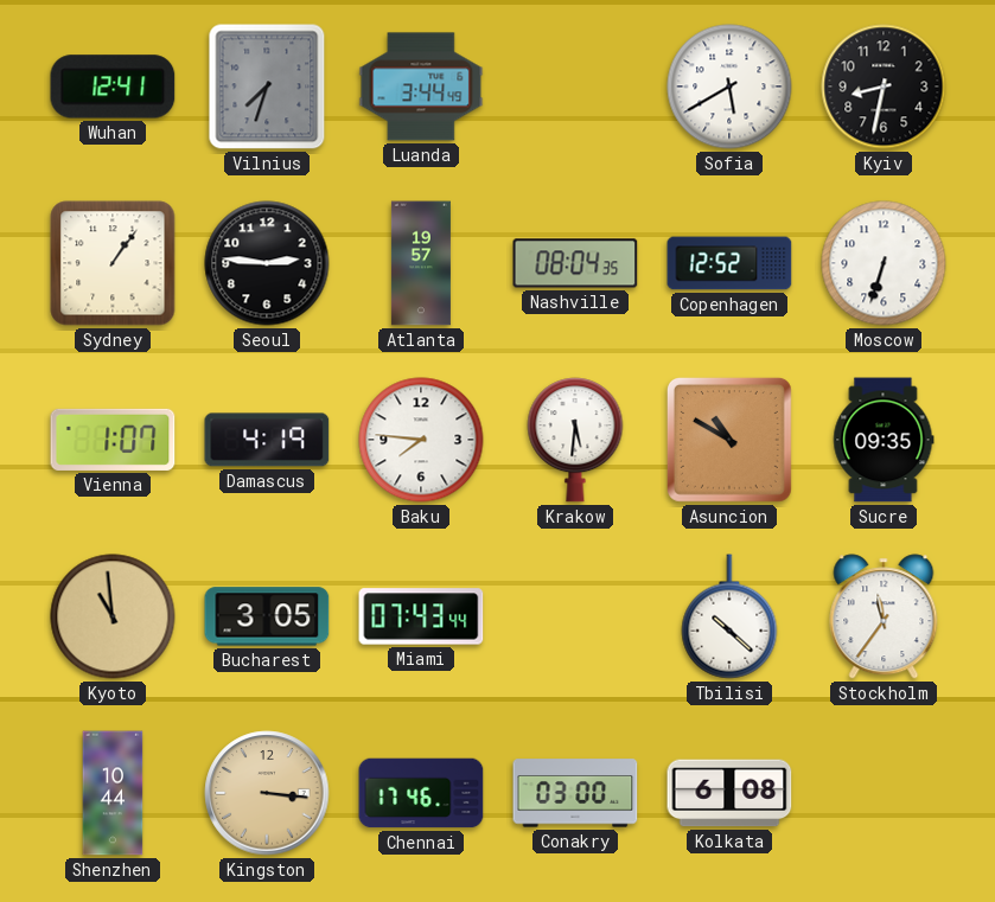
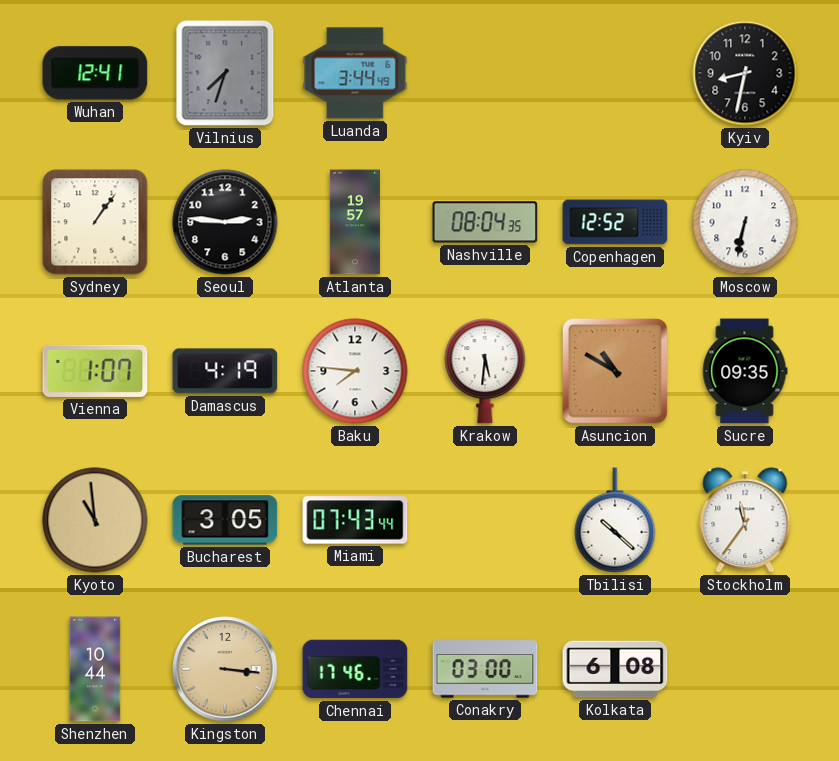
Sofia: 5:40 -> none (729, 87)
Moscow: 6:33 -> 6:32 (745, 222)
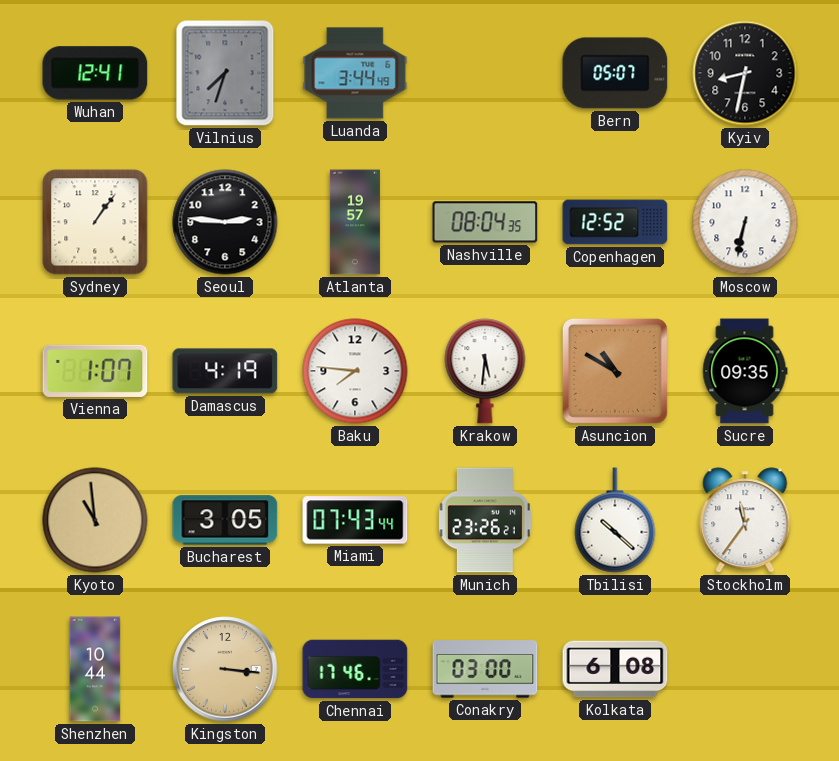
Bern: none -> 05:07 (615, 73)
Munich: none -> 23:26 (485, 520)
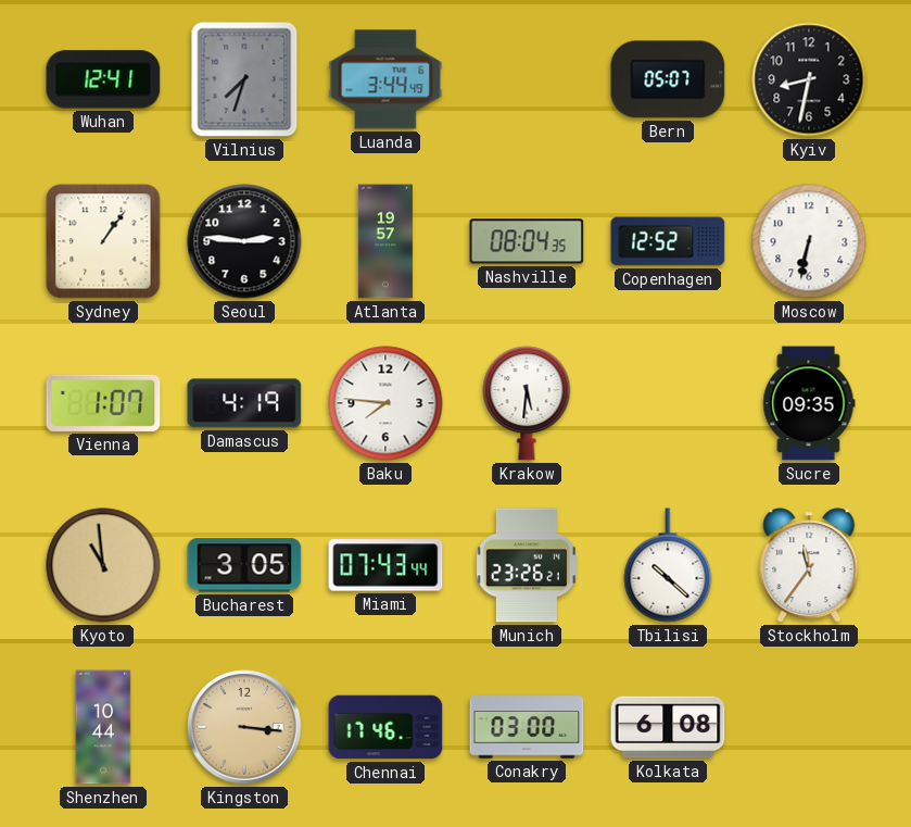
Asuncion: 10:50 -> none (615, 371)
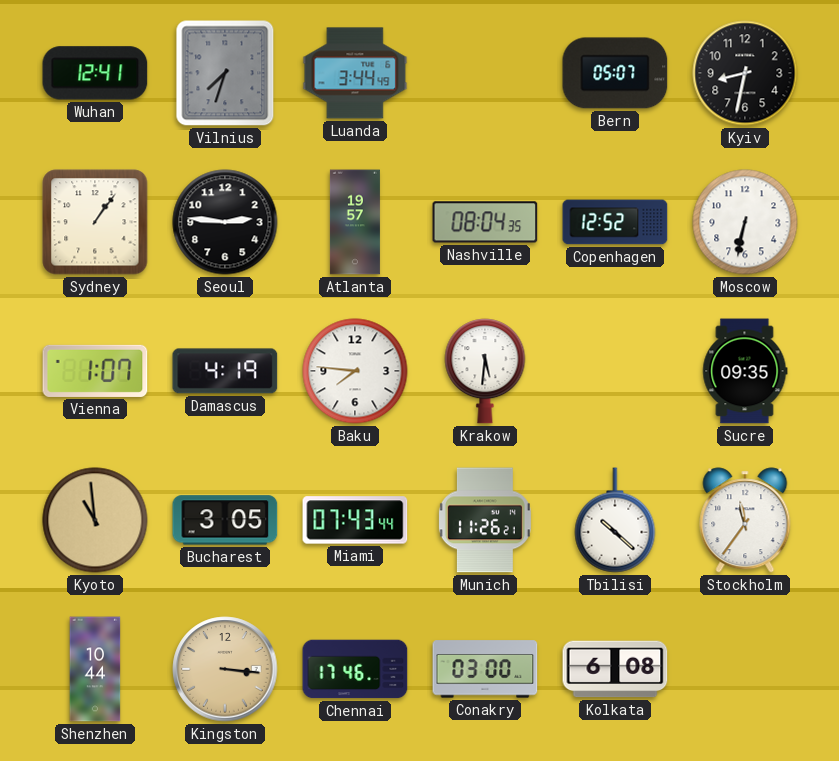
Munich: 23:26 -> 11:26 (485, 520)
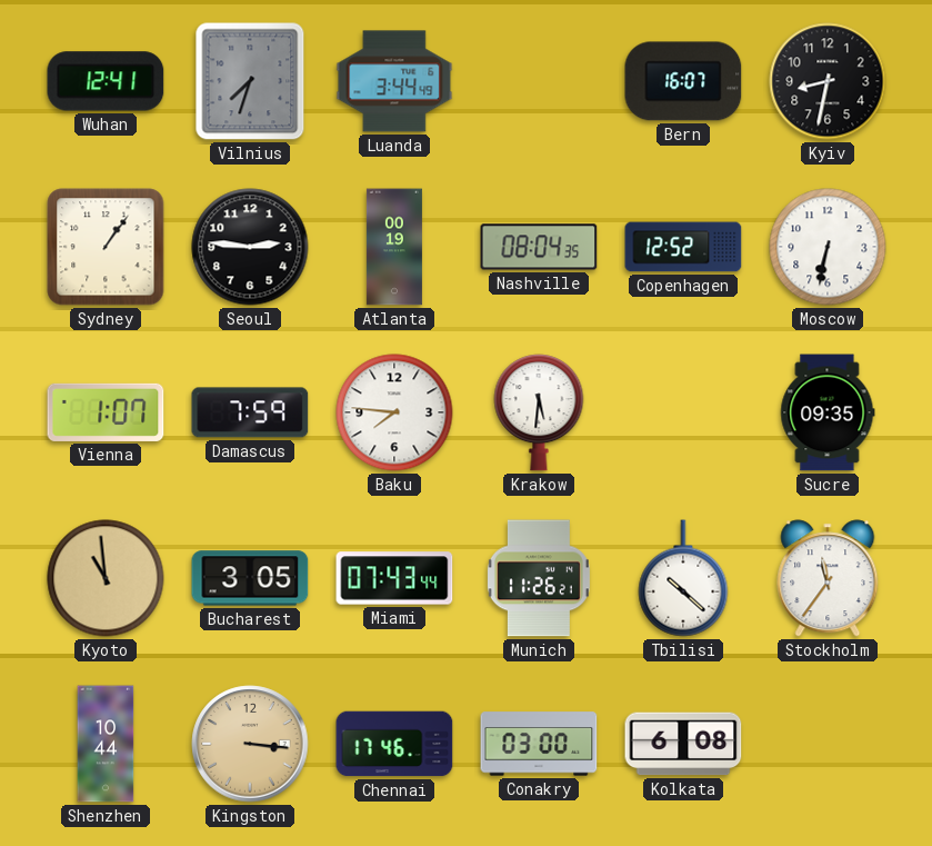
Bern: 05:07 -> 16:07 (683, 81)
Atlanta: 19:57 -> 00:19 (394, 247)
Damascus: 4:19 -> 7:59 (250, 412)
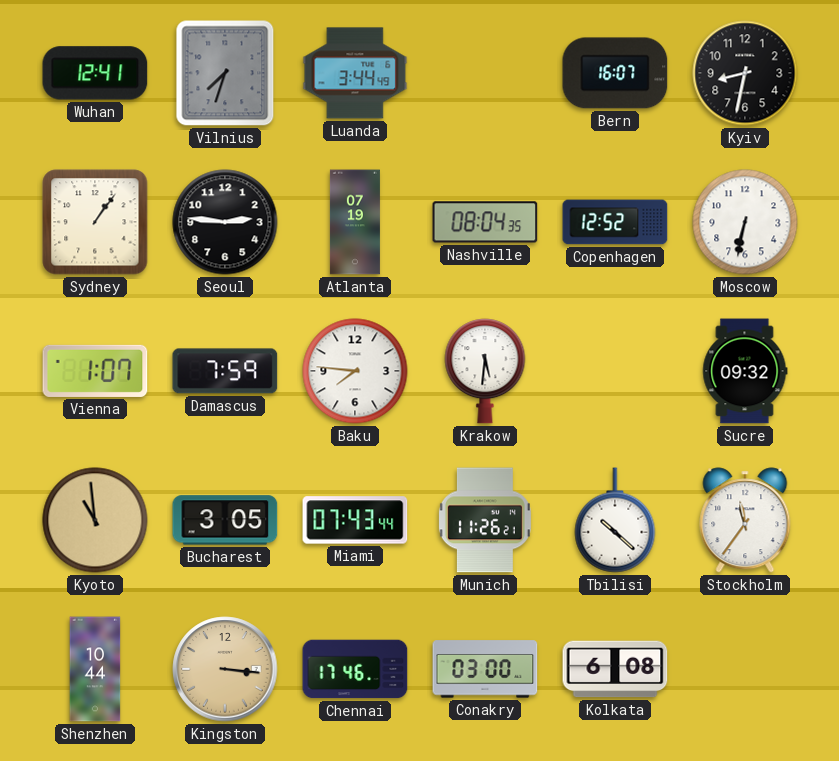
Atlanta: 00:19 -> 07:19 (355, 222)
Sucre: 09:35 -> 09:32 (745, 371)
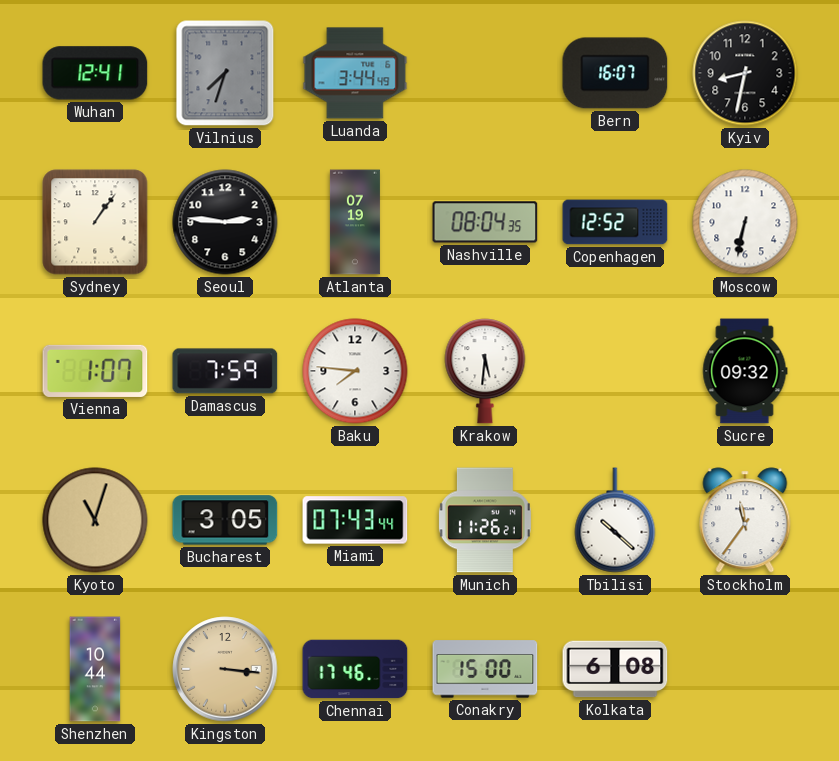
Kyoto: 10:59 -> 11:03 (95, 520)
Conakry: 03:00 -> 15:00 (485, 669)
